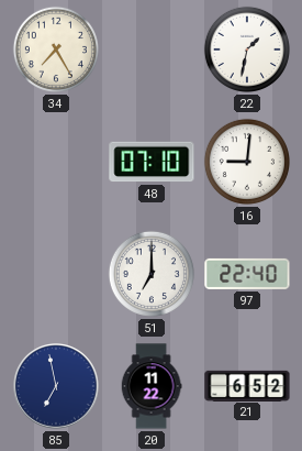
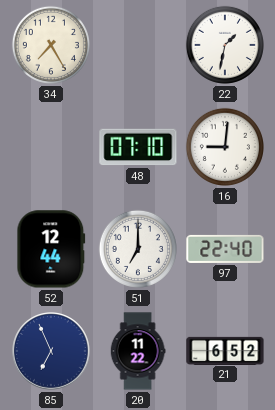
52: none -> 12:44 (51, 249)
85: 6:58 -> 6:56 (52, 352)
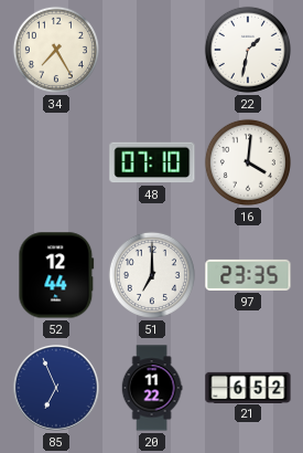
16: 9:01 -> 4:01 (248, 162)
97: 22:40 -> 23:35 (248, 275)
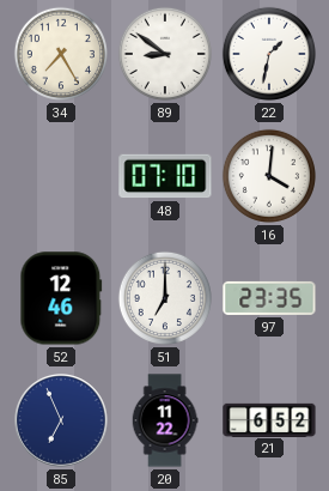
89: none -> 8:51 (165, 54)
52: 12:44 -> 12:46 (61, 298)
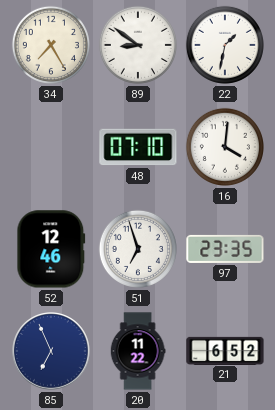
51: 7:00 -> 6:57 (138, 249)
